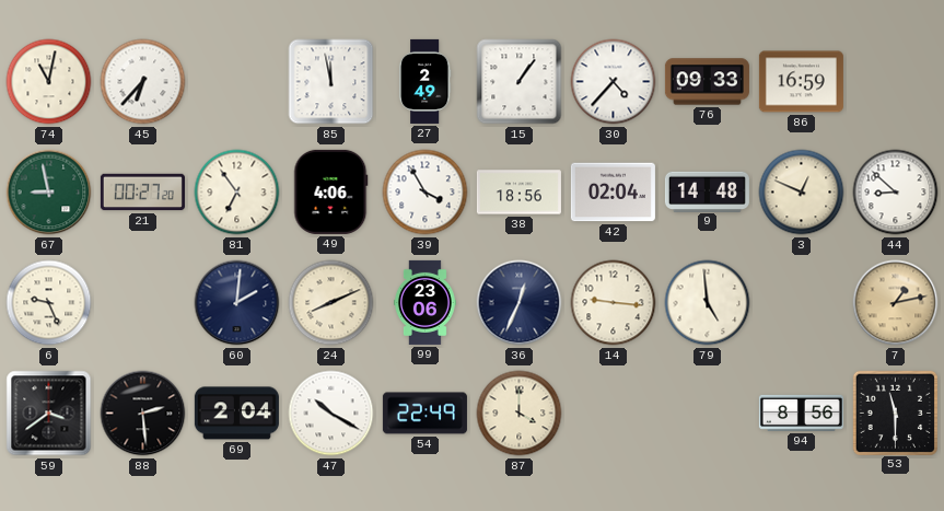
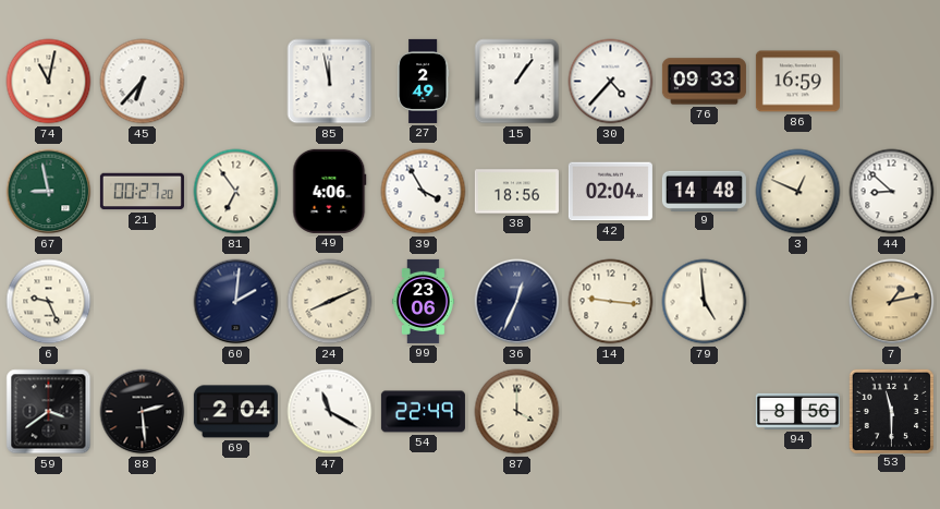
47: 10:20 -> 11:20 (330, 412)
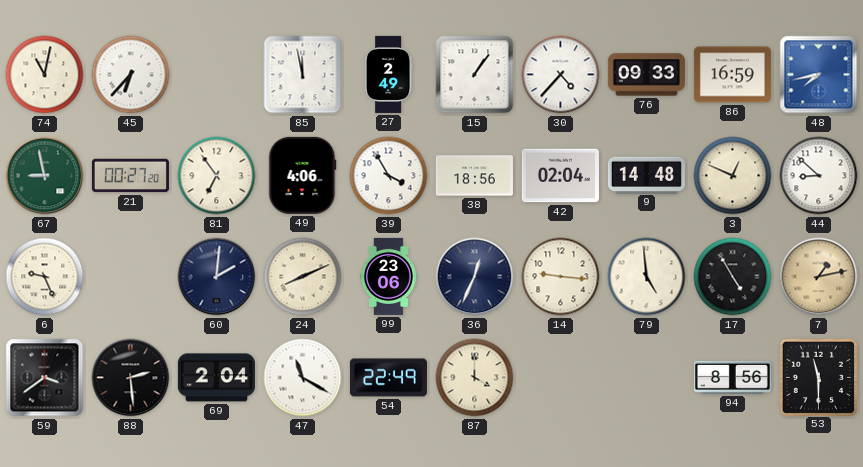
48: none -> 7:43 (819, 75)
17: none -> 4:55 (733, 277)
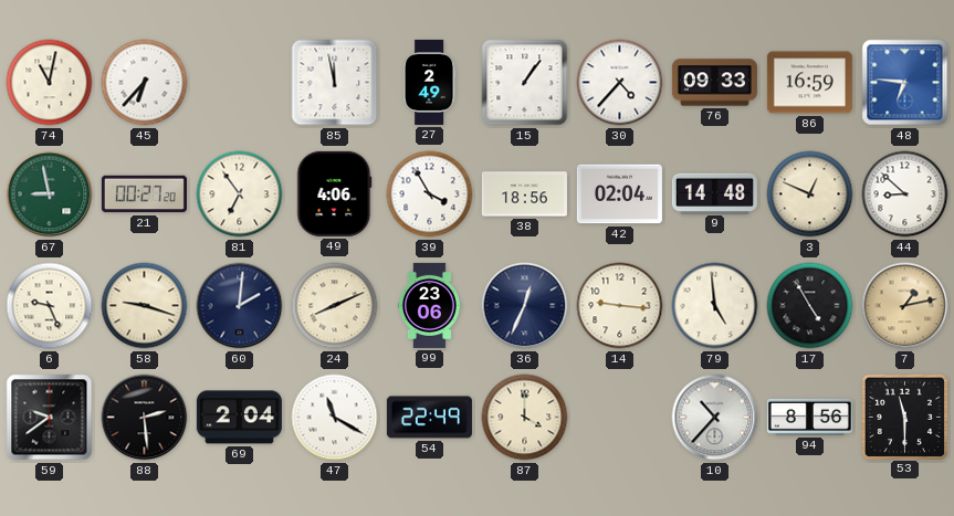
48: 7:43 -> 6:46 (905, 83)
58: none -> 9:18 (145, 306)
59: 3:39 -> 9:39 (50, 418)
10: none -> 10:37 (715, 418)
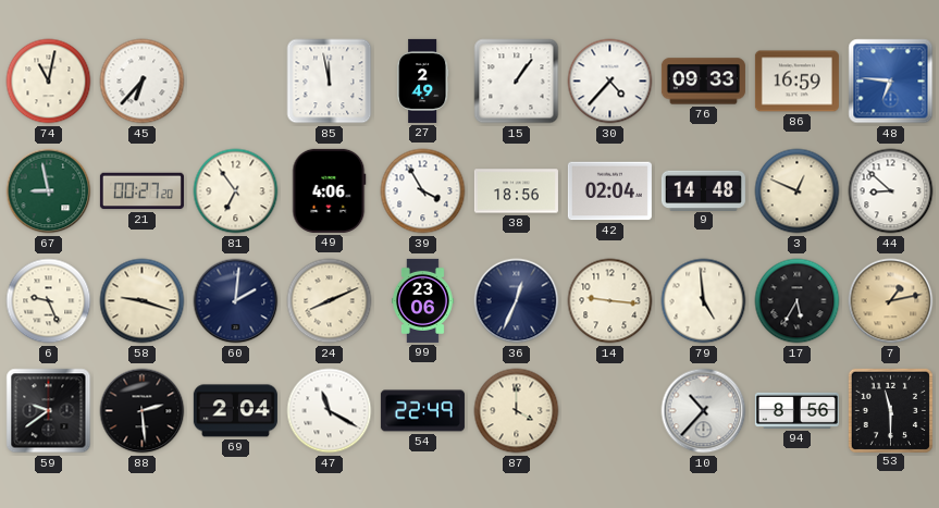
17: 4:55 -> 5:35 (798, 301)
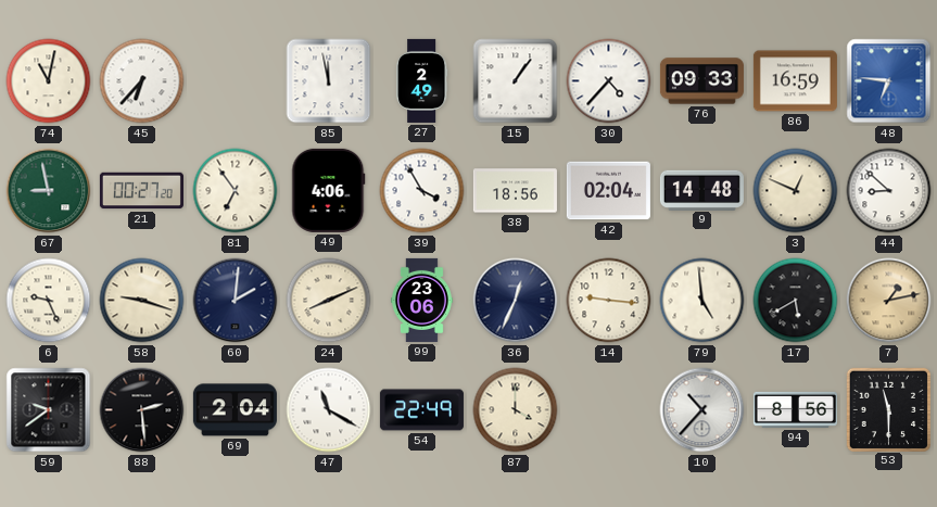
17: 5:35 -> 5:40 (796, 301)
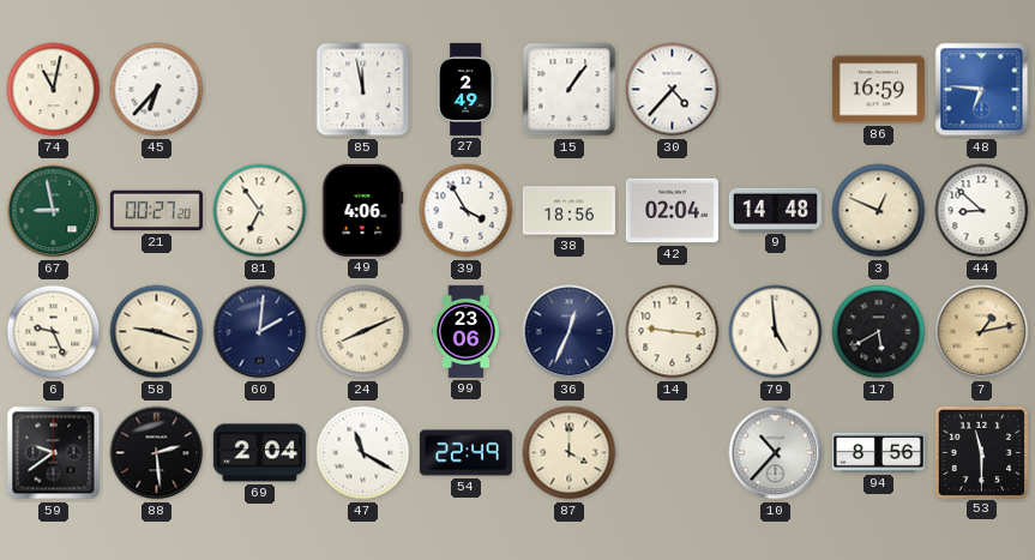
76: 09:33 -> none (701, 81)
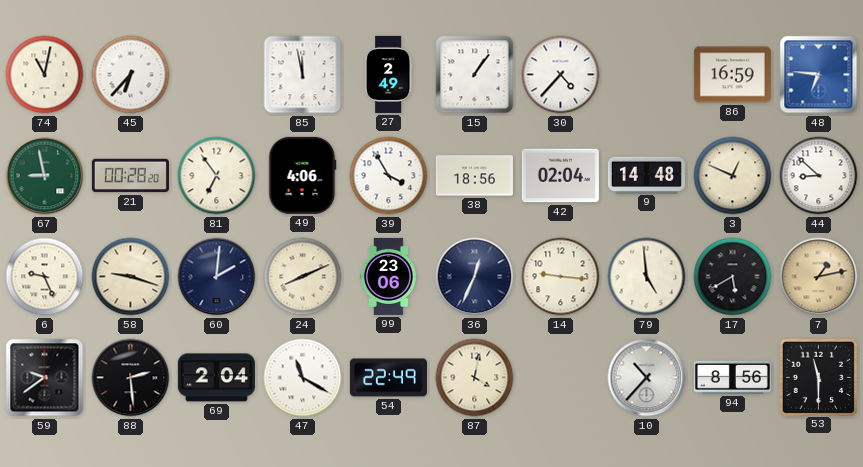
21: 00:27 -> 00:28 (130, 176)
87: 4:00 -> 4:02 (475, 378)
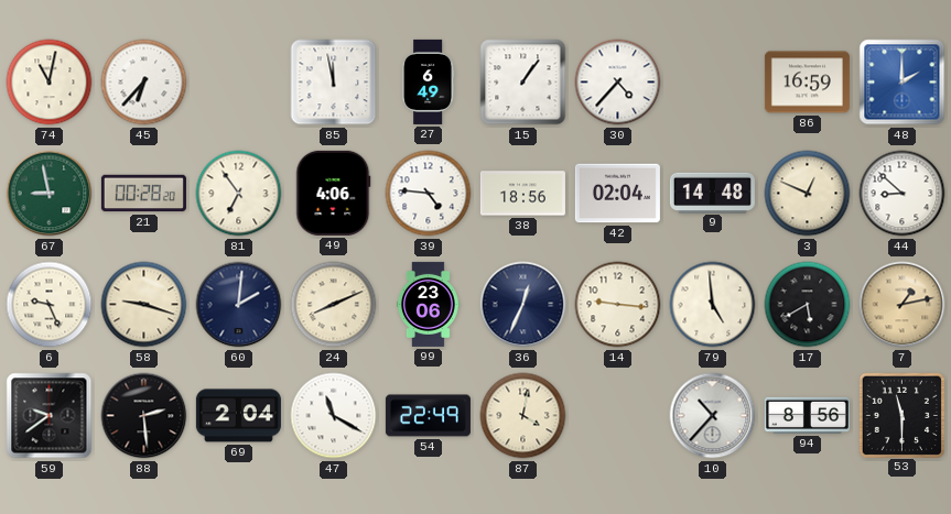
27: 2:49 -> 6:49 (428, 81)
48: 6:46 -> 2:00 (903, 83)
39: 3:55 -> 4:46 (429, 194)
